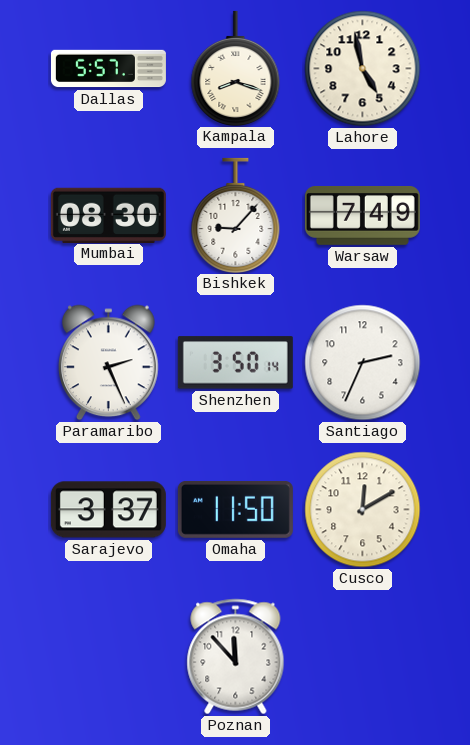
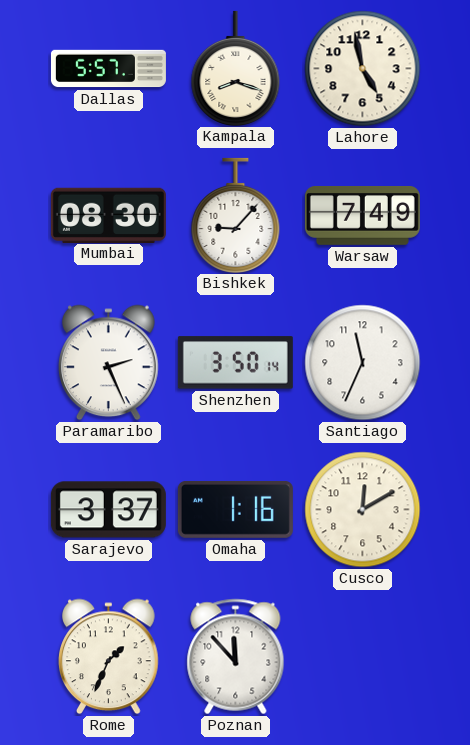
Santiago: 2:34 -> 11:34 (363, 363)
Omaha: 11:50 -> 1:16 (235, 509)
Rome: none -> 1:34 (109, 657)
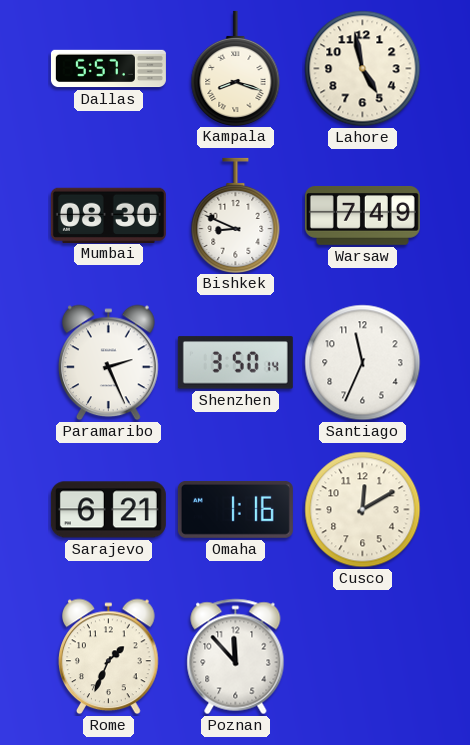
Bishkek: 9:07 -> 8:49 (236, 215)
Sarajevo: 3:37 -> 6:21 (108, 510)
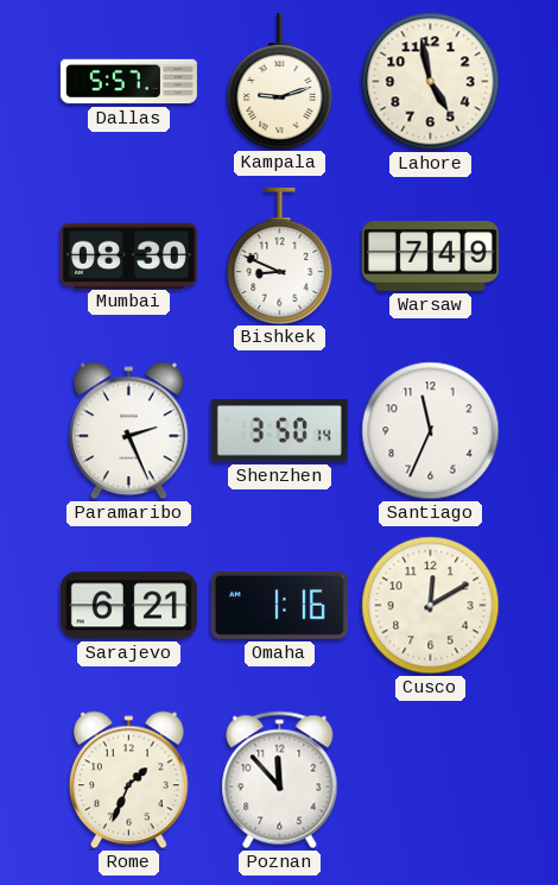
Kampala: 8:18 -> 9:12 (280, 81)
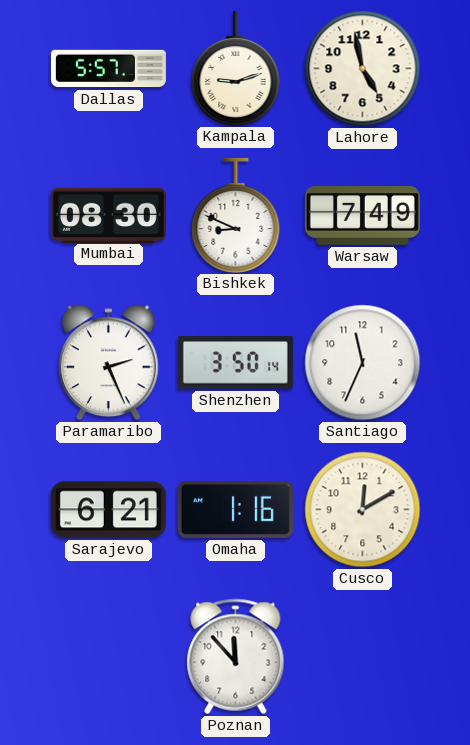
Rome: 1:34 -> none (129, 780)
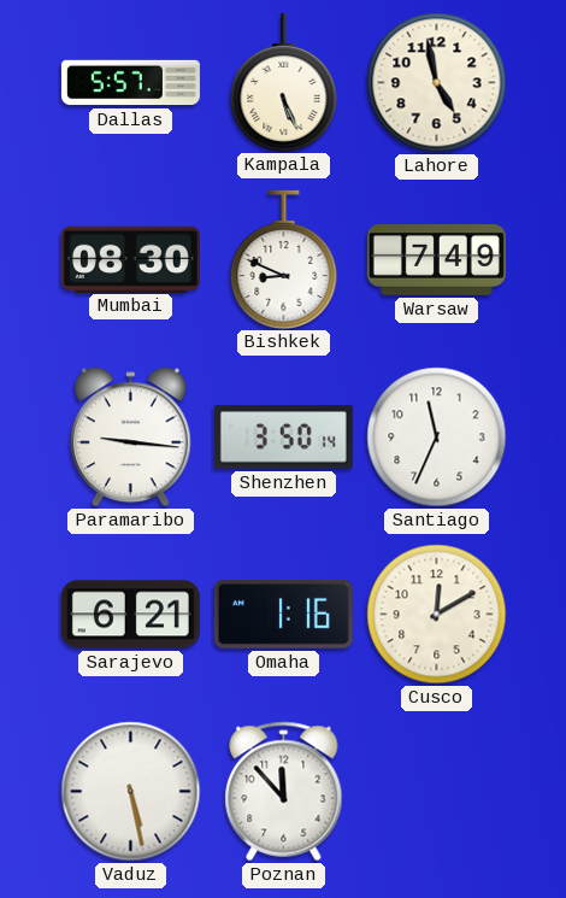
Kampala: 9:12 -> 5:26 (284, 82)
Paramaribo: 2:26 -> 9:16 (131, 438)
Vaduz: none -> 5:28 (131, 792)
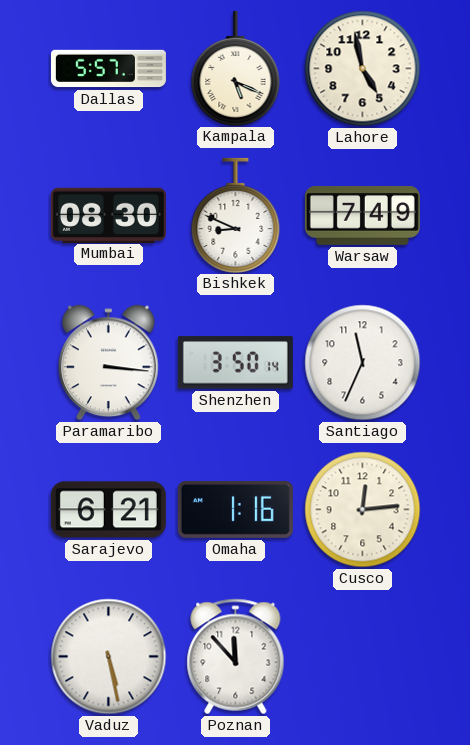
Kampala: 5:26 -> 5:19 (236, 68)
Paramaribo: 9:16 -> 3:16 (109, 363)
Cusco: 12:10 -> 12:14 (363, 510)
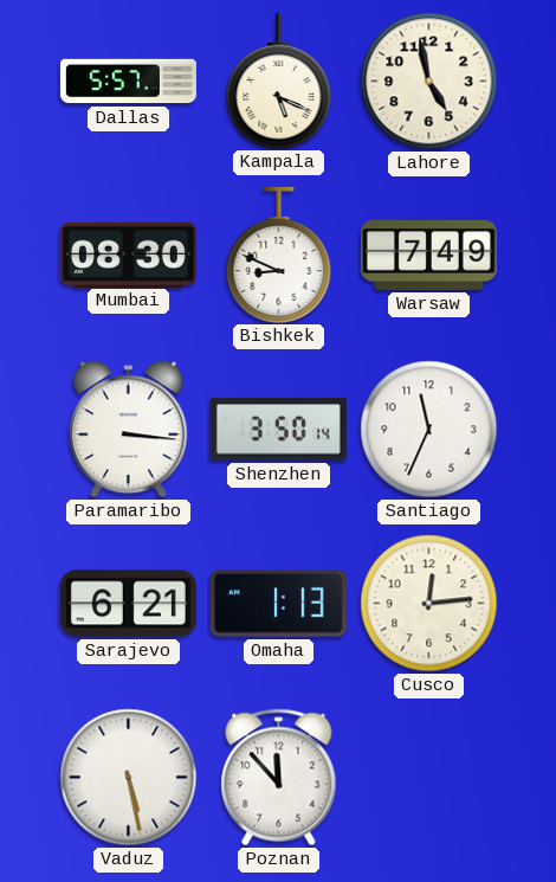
Omaha: 1:16 -> 1:13 (278, 603)
